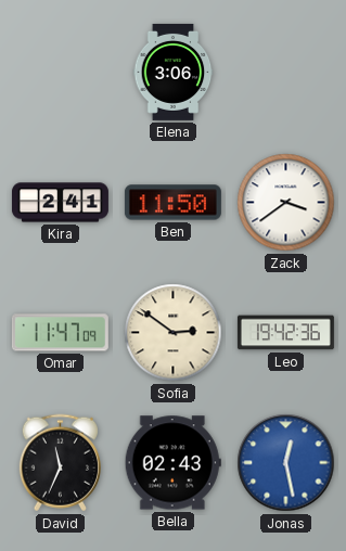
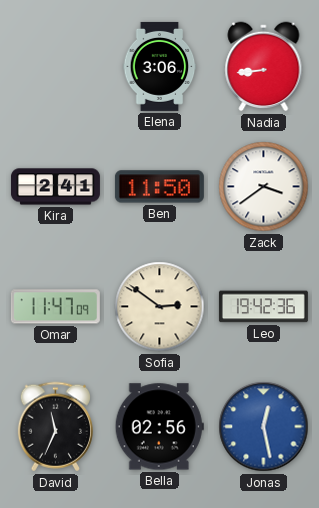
Nadia: none -> 8:44 (264, 67)
Bella: 02:43 -> 02:56 (159, 427)
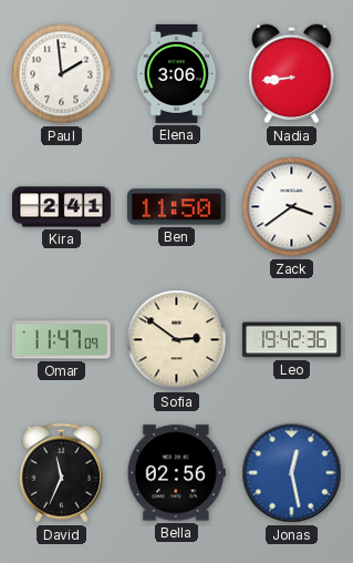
Paul: none -> 1:59 (62, 74)
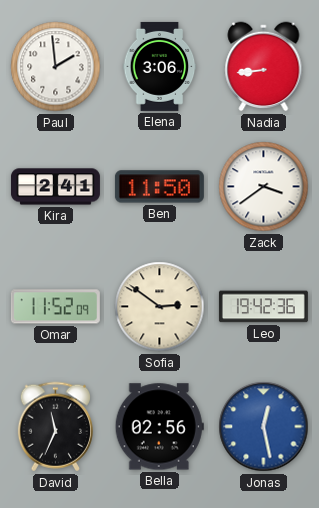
Omar: 11:47 -> 11:52 (55, 307)
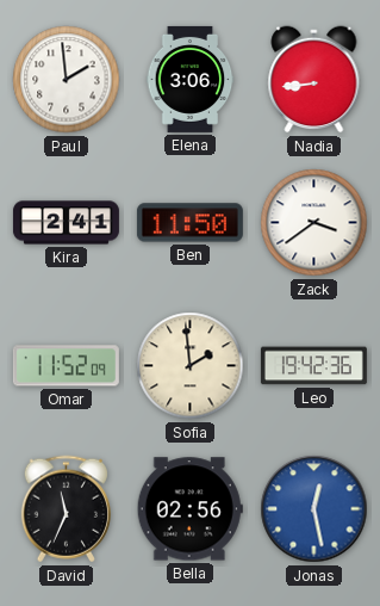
Sofia: 2:51 -> 1:59 (191, 366)
